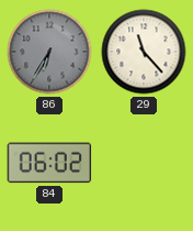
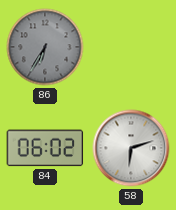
29: 11:23 -> none (144, 52)
58: none -> 6:12 (131, 148)
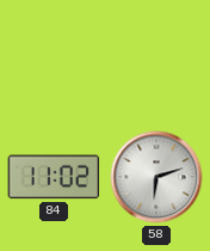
86: 6:35 -> none (45, 47)
84: 06:02 -> 11:02 (54, 177)
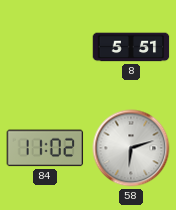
8: none -> 5:51 (131, 47)
